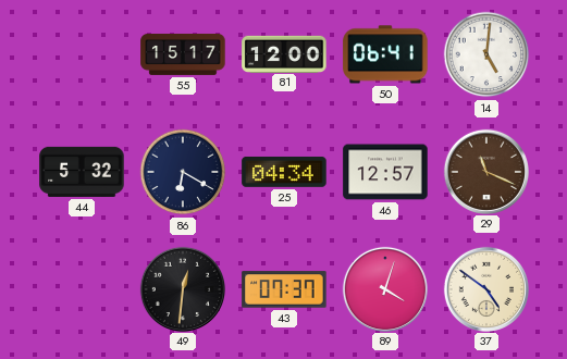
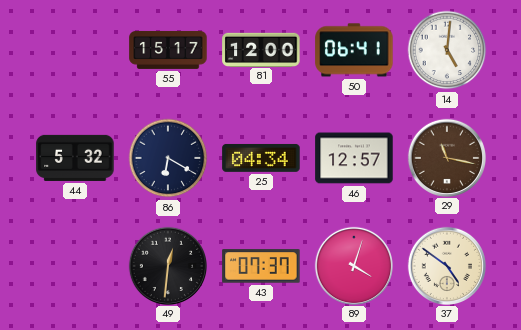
29: 11:19 -> 11:17 (446, 157)
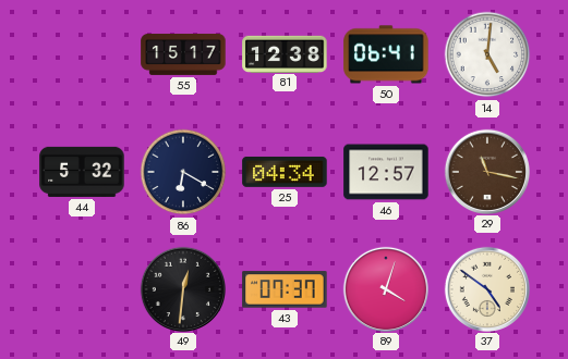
81: 12:00 -> 12:38 (285, 53)
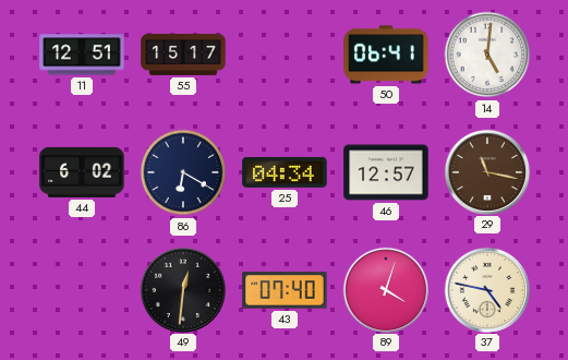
11: none -> 12:51 (82, 55)
81: 12:38 -> none (285, 53)
44: 5:32 -> 6:02 (82, 172)
43: 07:37 -> 07:40 (285, 290)
37: 4:51 -> 4:47 (486, 289)
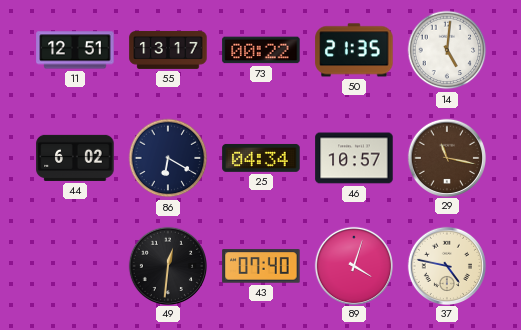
55: 15:17 -> 13:17 (168, 50)
73: none -> 00:22 (261, 50)
50: 06:41 -> 21:35 (354, 50)
46: 12:57 -> 10:57 (354, 158)
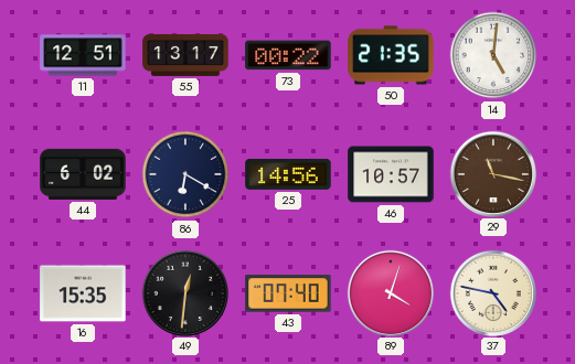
25: 04:34 -> 14:56 (288, 174)
16: none -> 15:35 (83, 293)
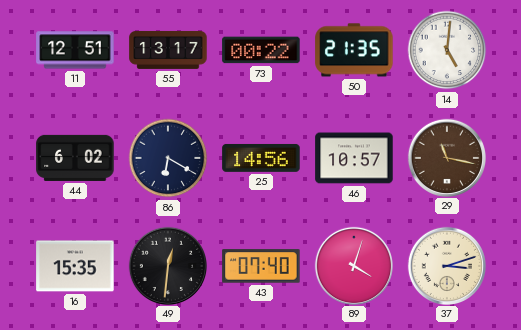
37: 4:47 -> 3:12 (446, 265)
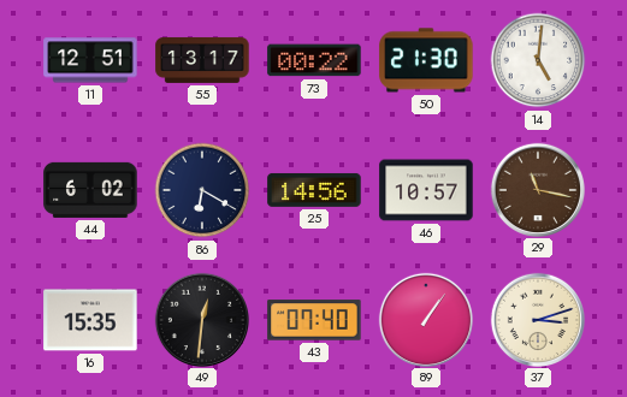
50: 21:35 -> 21:30 (426, 60)
89: 4:03 -> 1:06 (425, 319)
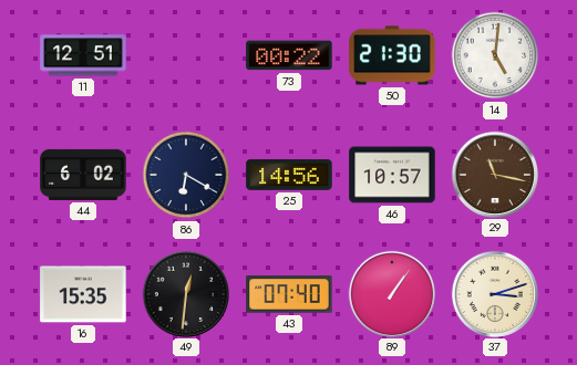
55: 13:17 -> none (202, 60)
